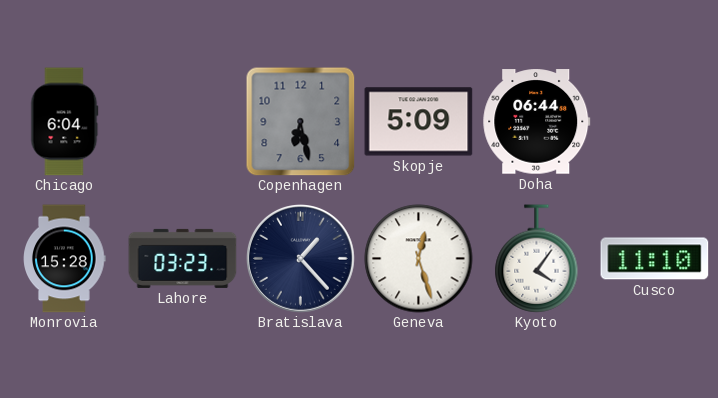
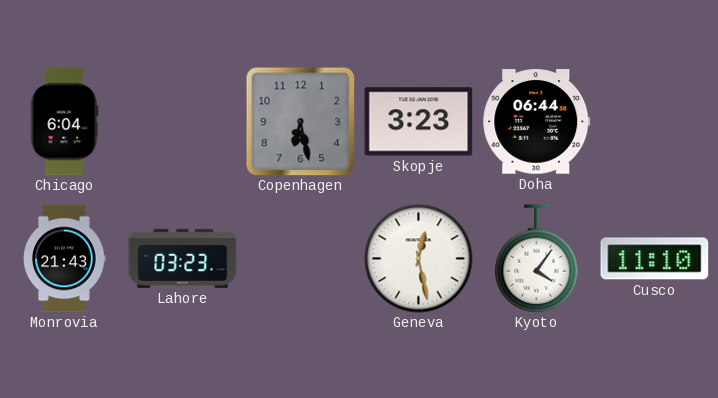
Skopje: 5:09 -> 3:23 (419, 122)
Monrovia: 15:28 -> 21:43 (65, 259)
Bratislava: 1:23 -> none (301, 259)
Geneva: 12:27 -> 12:28 (419, 259)
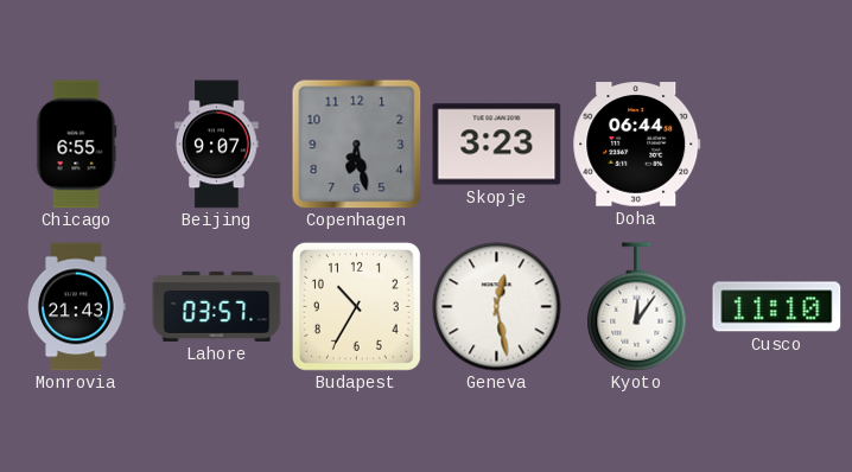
Chicago: 6:04 -> 6:55 (77, 145)
Beijing: none -> 9:07 (217, 145)
Lahore: 03:23 -> 03:57 (217, 306)
Budapest: none -> 10:35 (356, 306)
Kyoto: 4:06 -> 12:06 (637, 307)
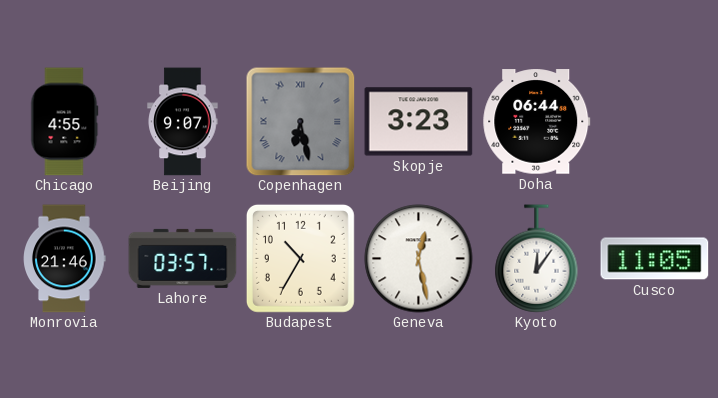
Chicago: 6:55 -> 4:55 (65, 122)
Copenhagen numerals: Arabic -> Roman (301, 122)
Monrovia: 21:43 -> 21:46 (65, 259)
Cusco: 11:10 -> 11:05 (655, 259)
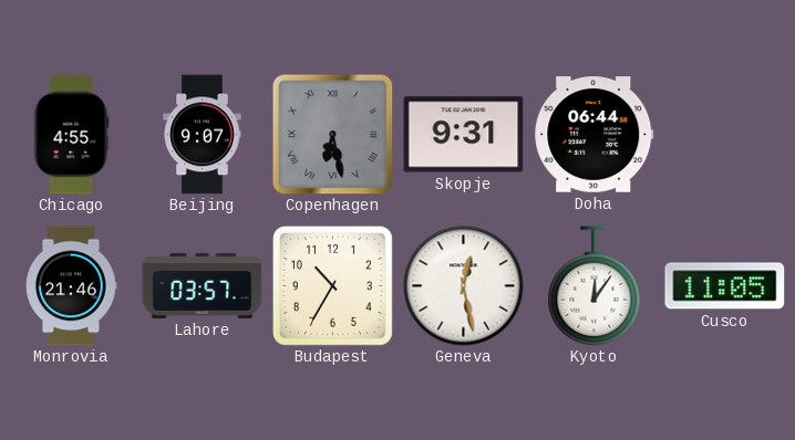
Skopje: 3:23 -> 9:31 (464, 135)
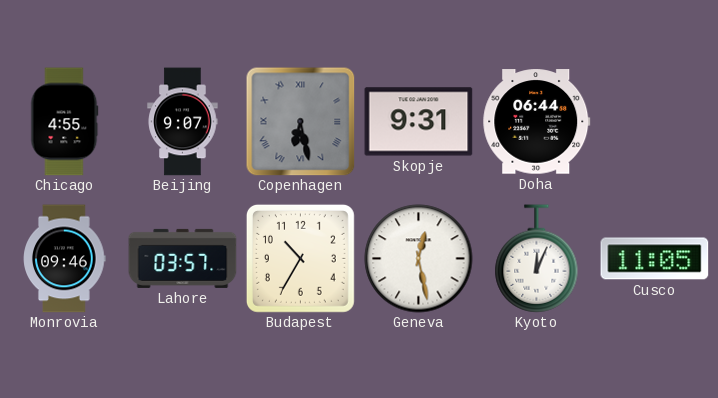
Monrovia: 21:46 -> 09:46 (65, 259)
Kyoto: 12:06 -> 12:04 (537, 259)
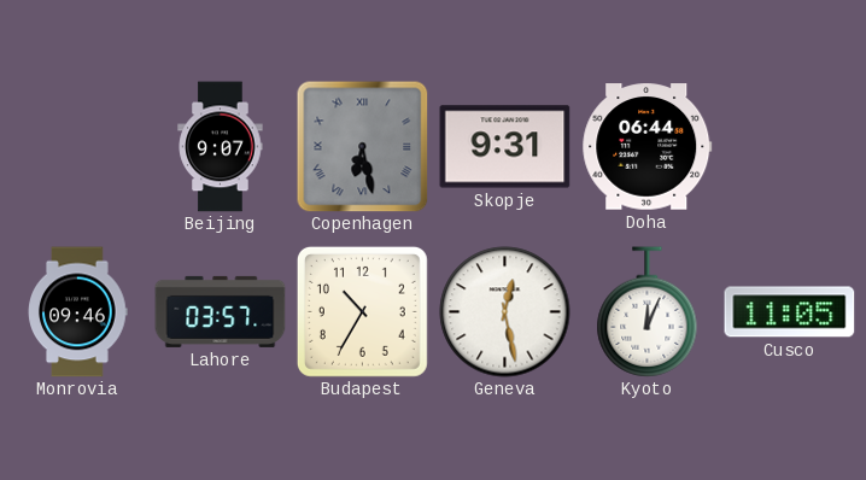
Chicago: 4:55 -> none (65, 122)
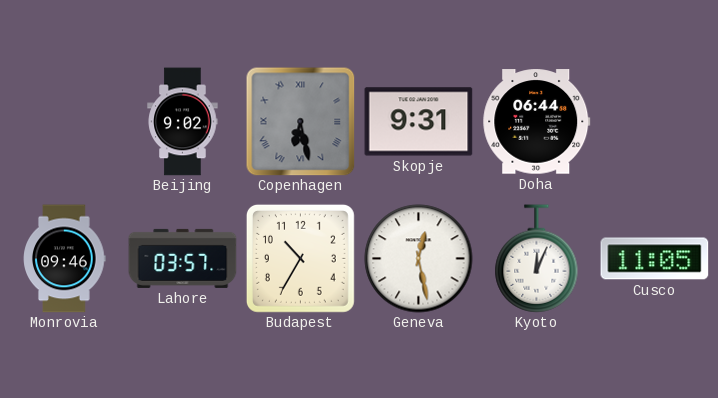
Beijing: 9:07 -> 9:02 (183, 122)
